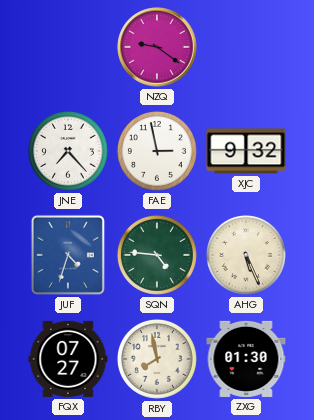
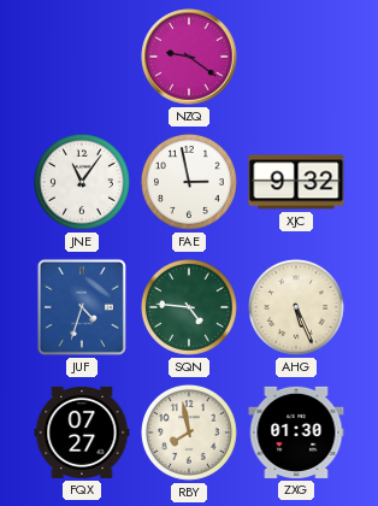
JNE: 7:23 -> 11:06 (82, 182)
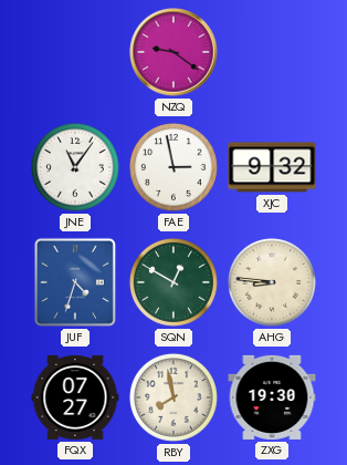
SQN: 4:46 -> 12:50 (173, 282)
AHG: 5:26 -> 8:46 (272, 282)
ZXG: 01:30 -> 19:30 (272, 397)
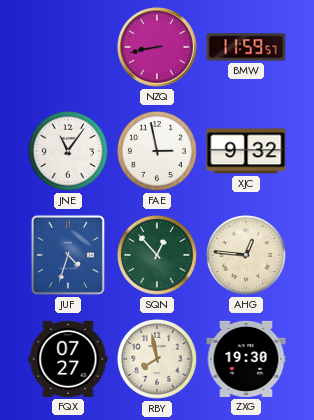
NZQ: 9:21 -> 8:43 (157, 47)
BMW: none -> 11:59 (246, 47)
SQN: 12:50 -> 12:53 (157, 255)
AHG: 8:46 -> 12:46 (246, 255)
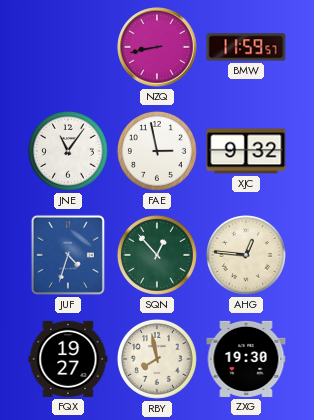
FQX: 07:27 -> 19:27 (68, 359)
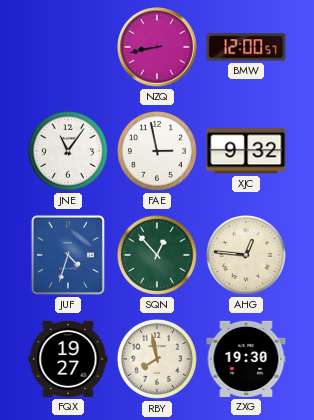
BMW: 11:59 -> 12:00 (246, 47)
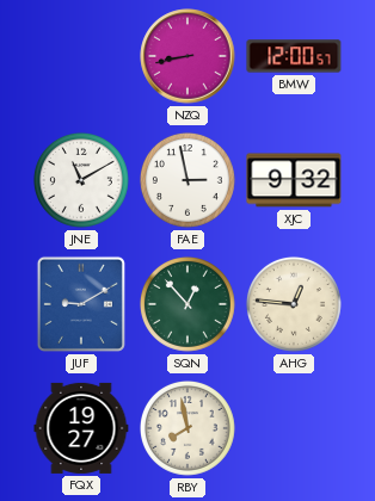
JNE: 11:06 -> 11:10 (81, 180)
JUF: 4:33 -> 9:10 (81, 304)
ZXG: 19:30 -> none (246, 359)
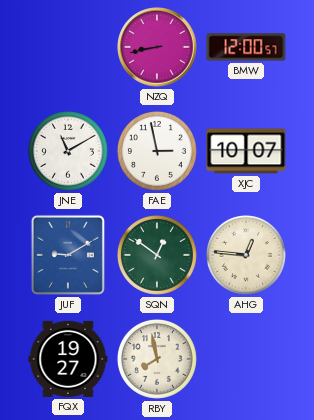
XJC: 9:32 -> 10:07 (246, 151)
SQN: 12:53 -> 12:51 (157, 255)
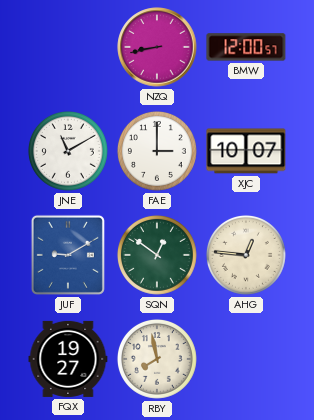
FAE: 2:58 -> 3:00 (157, 151)
